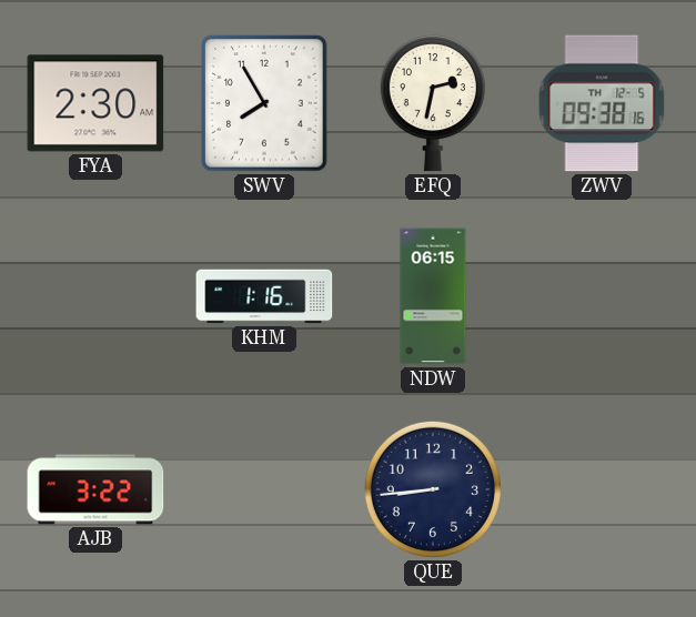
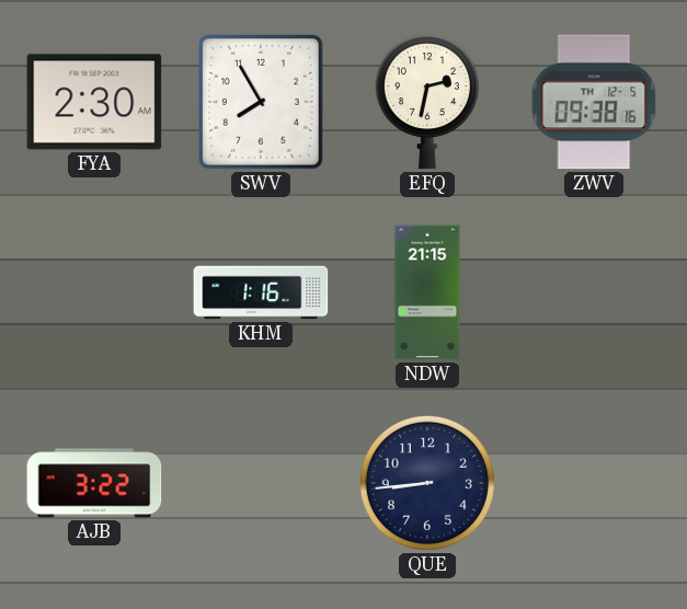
NDW: 06:15 -> 21:15 (427, 292)
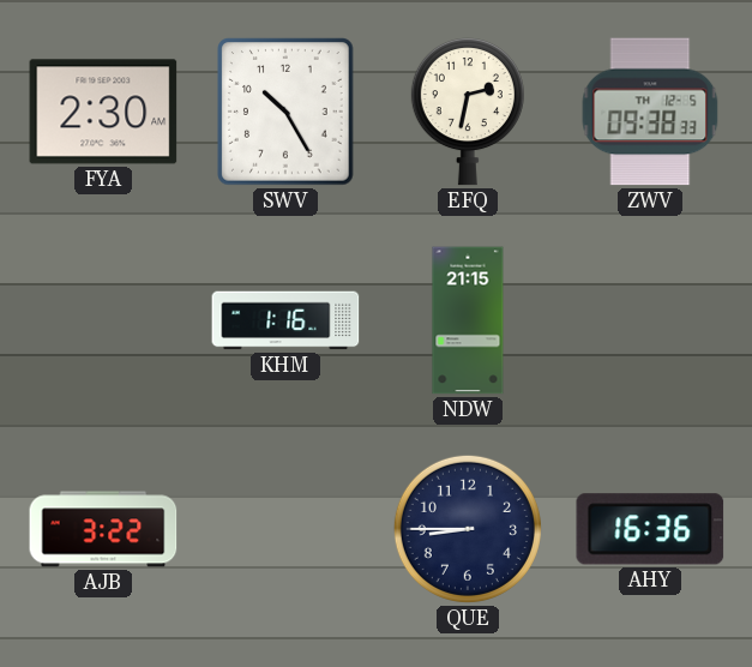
SWV: 7:55 -> 10:25 (285, 112)
ZWV: 09:38:16 -> 09:38:33 (650, 112)
QUE: 8:44 -> 8:45 (468, 529)
AHY: none -> 16:36 (650, 529)
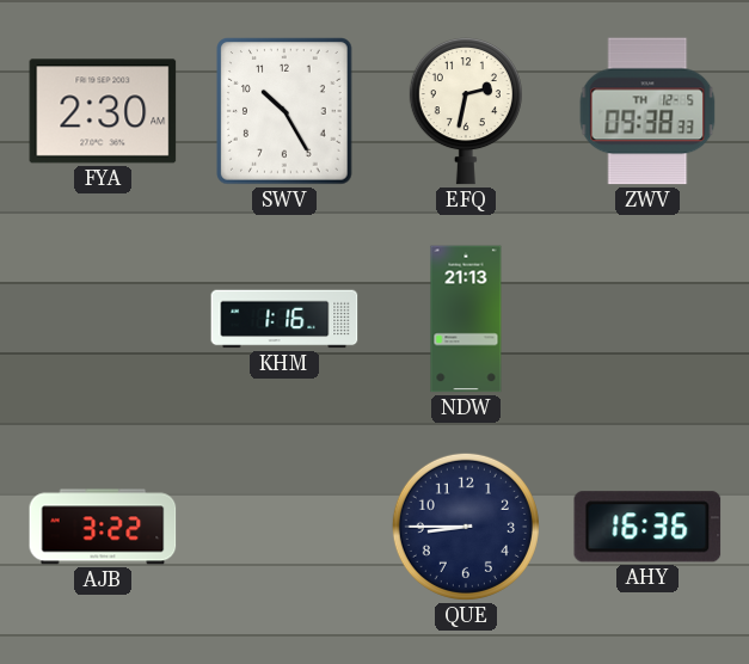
NDW: 21:15 -> 21:13 (466, 319)
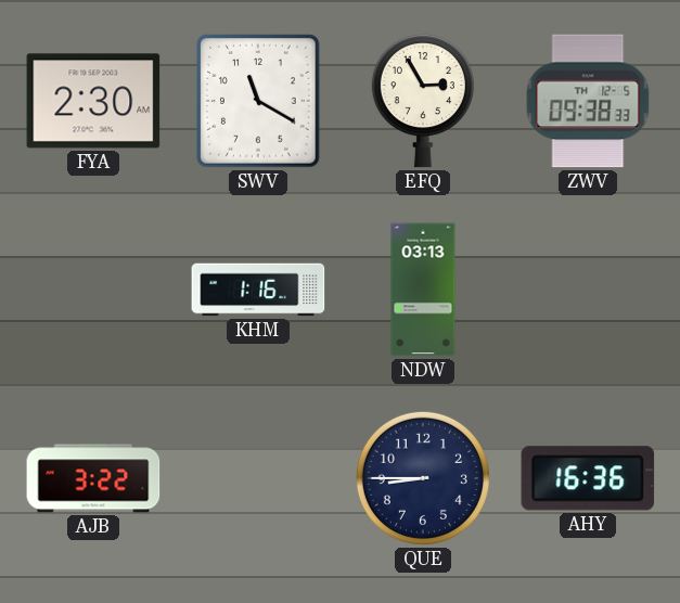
SWV: 10:25 -> 11:20 (258, 101)
EFQ: 2:32 -> 2:55 (423, 102)
NDW: 21:13 -> 03:13 (423, 290)
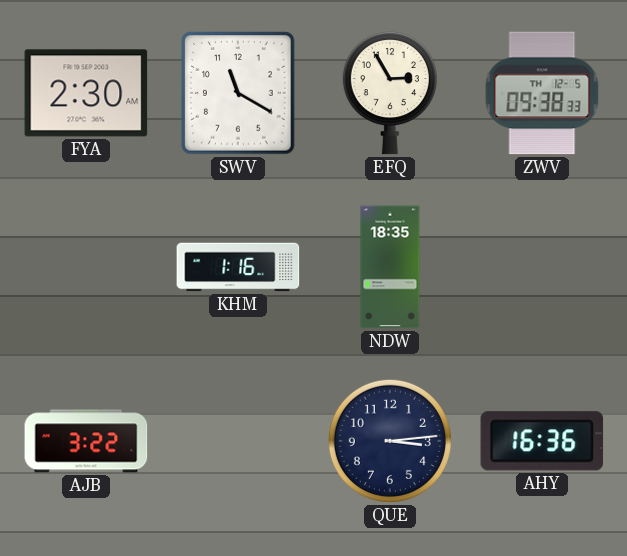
NDW: 03:13 -> 18:35 (390, 267)
QUE: 8:45 -> 3:14 (390, 441)
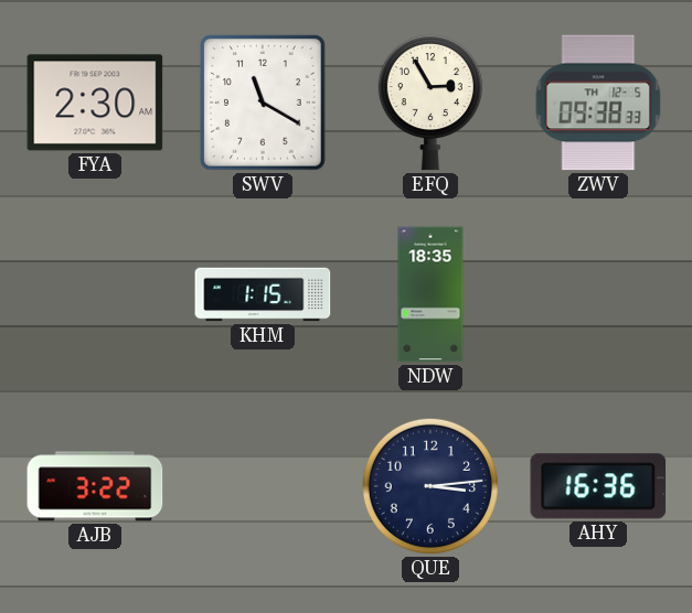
KHM: 1:16 -> 1:15 (263, 294)
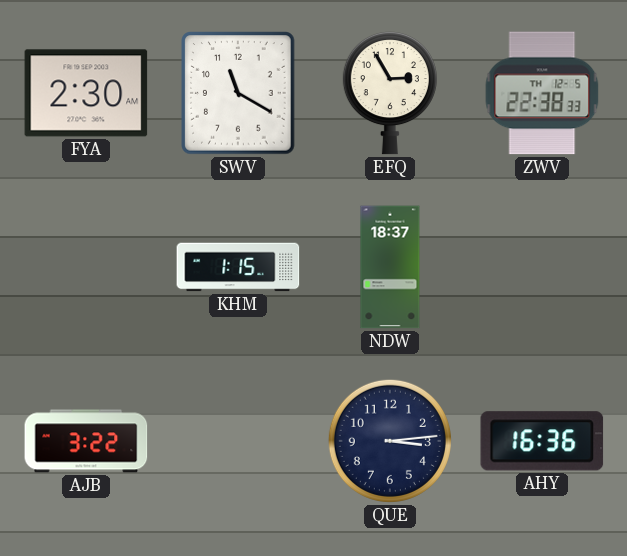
ZWV: 09:38 -> 22:38 (542, 93)
NDW: 18:35 -> 18:37 (390, 267)
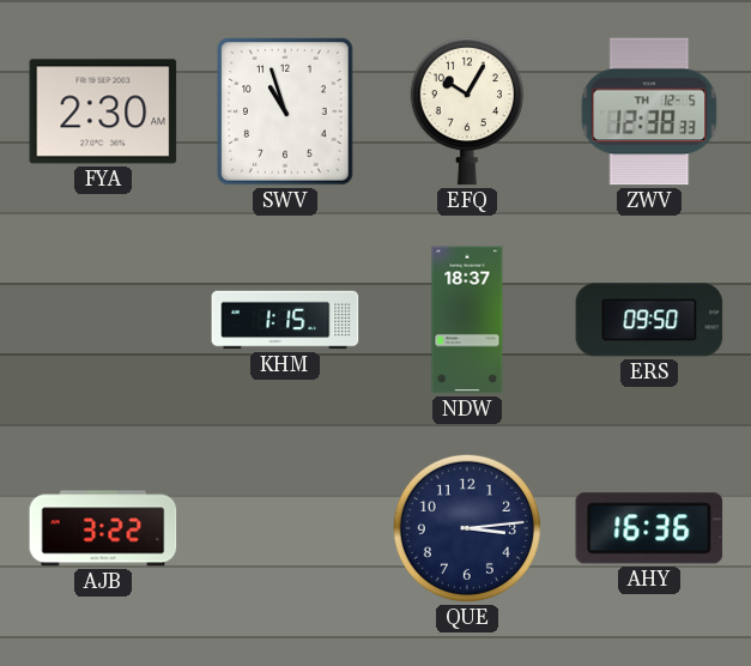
SWV: 11:20 -> 10:57 (285, 111)
EFQ: 2:55 -> 10:05 (467, 113)
ZWV: 22:38 -> 12:38 (649, 111)
ERS: none -> 09:50 (649, 320)
